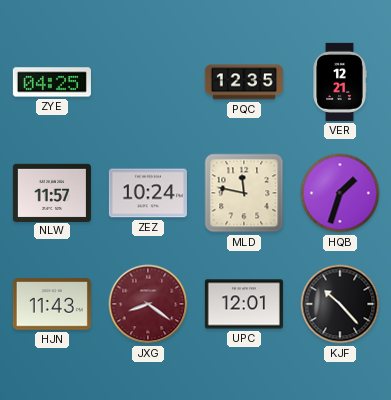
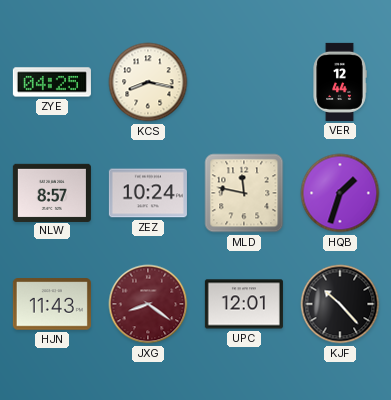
KCS: none -> 8:17 (148, 82)
PQC: 12:35 -> none (244, 82)
VER: 12:21 -> 12:44 (340, 82)
NLW: 11:57 -> 8:57 (52, 192)
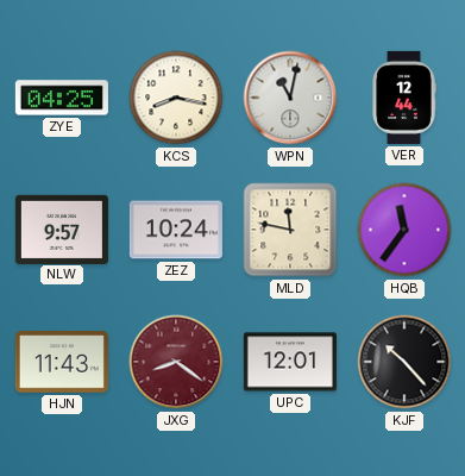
WPN: none -> 11:02 (290, 98)
NLW: 8:57 -> 9:57 (62, 228)
HQB: 1:33 -> 11:36 (404, 230)
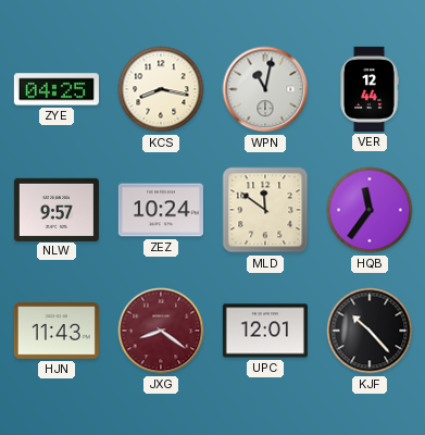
MLD: 11:47 -> 11:51 (265, 210)
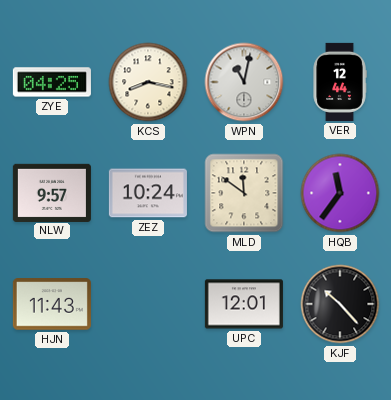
JXG: 8:21 -> none (161, 331)
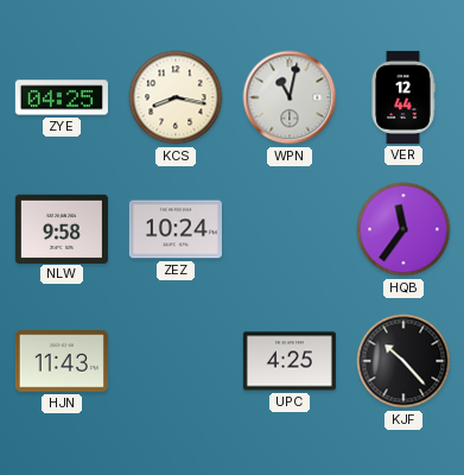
NLW: 9:57 -> 9:58 (62, 228)
MLD: 11:51 -> none (244, 193)
UPC: 12:01 -> 4:25 (290, 361)
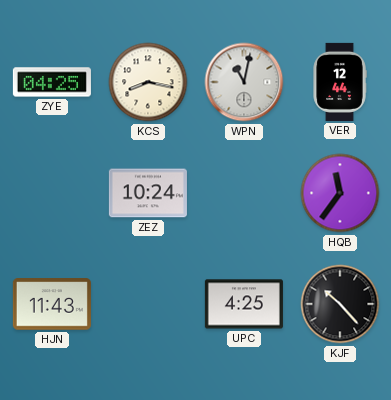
NLW: 9:58 -> none (62, 228)
